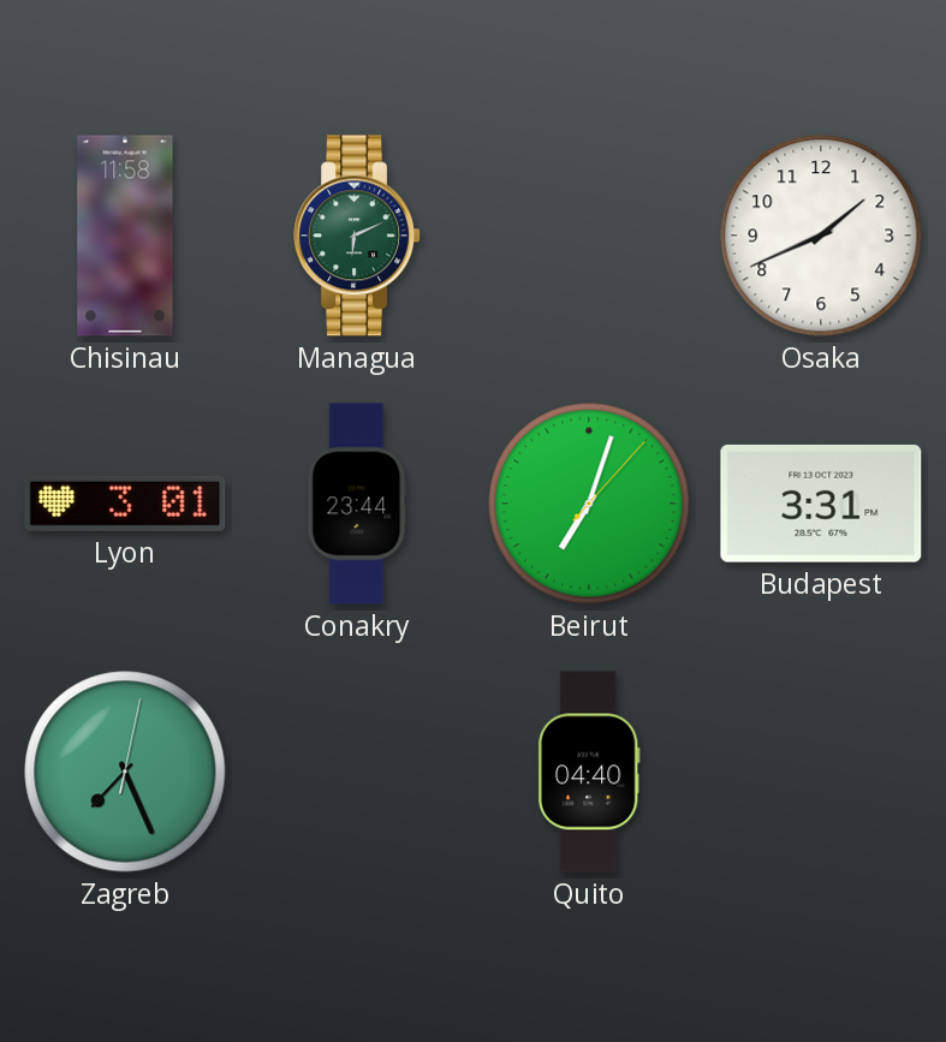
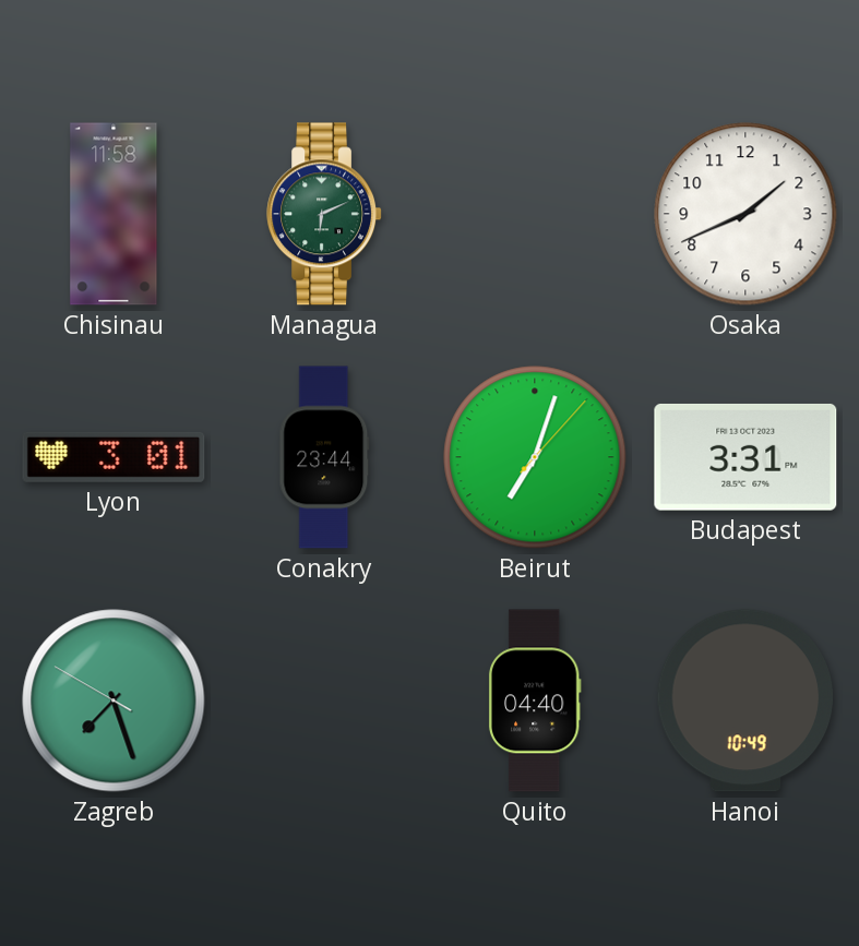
Zagreb: 7:26:02 -> 7:26:50 (114, 700)
Hanoi: none -> 10:49 (745, 700)
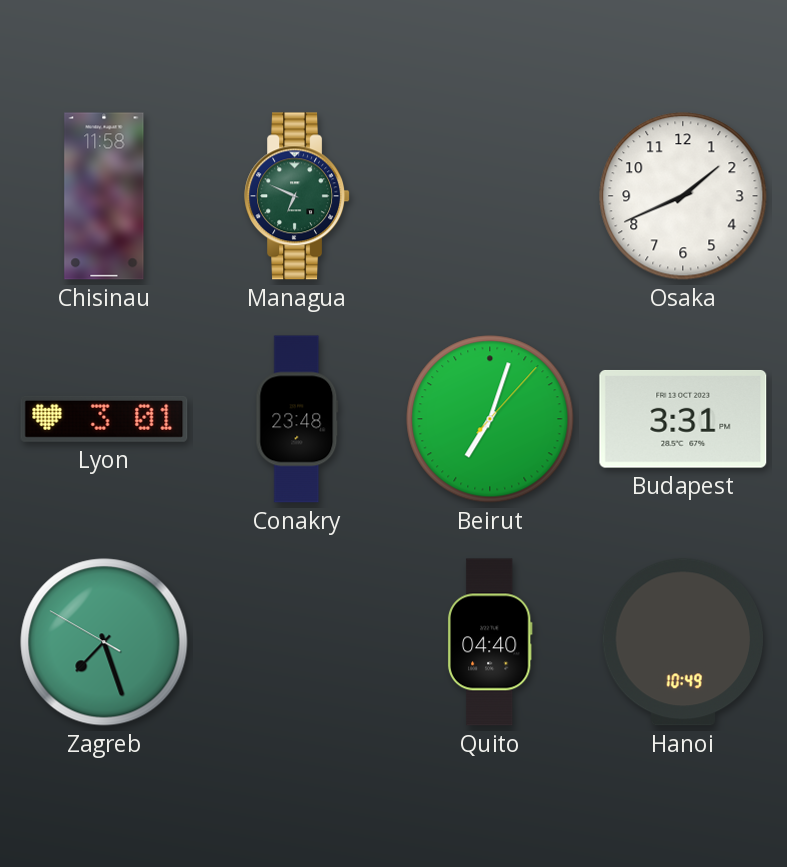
Managua: 6:11 -> 6:49 (297, 196)
Conakry: 23:44 -> 23:48 (297, 419)
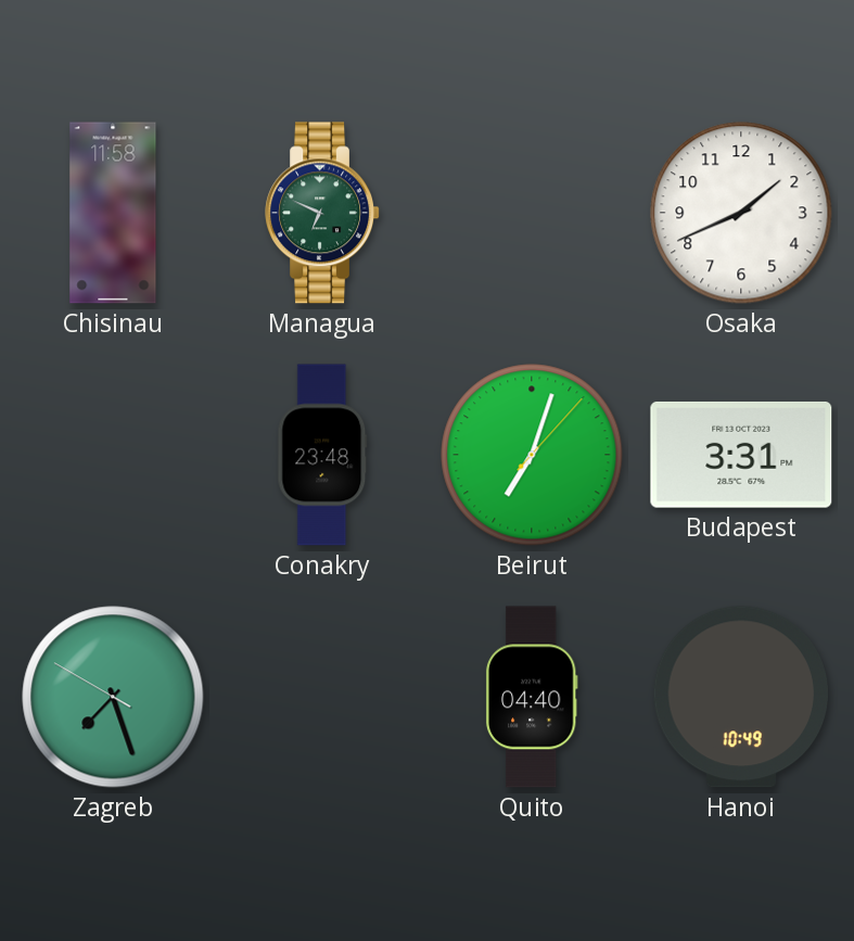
Lyon: 3:01 -> none (104, 419)
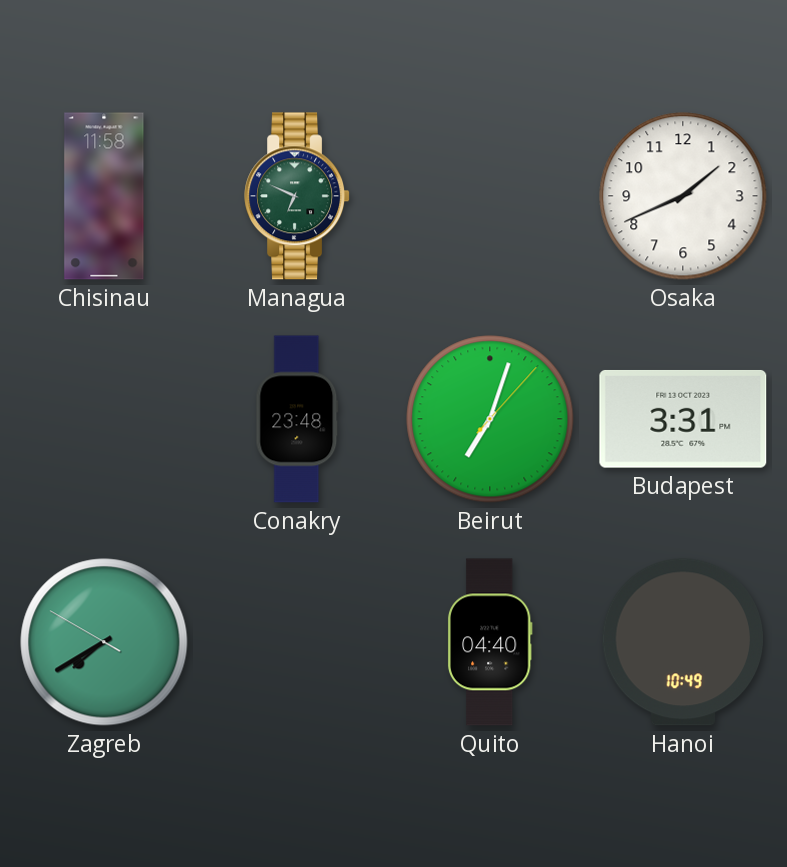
Zagreb: 7:26 -> 7:39 (104, 642)
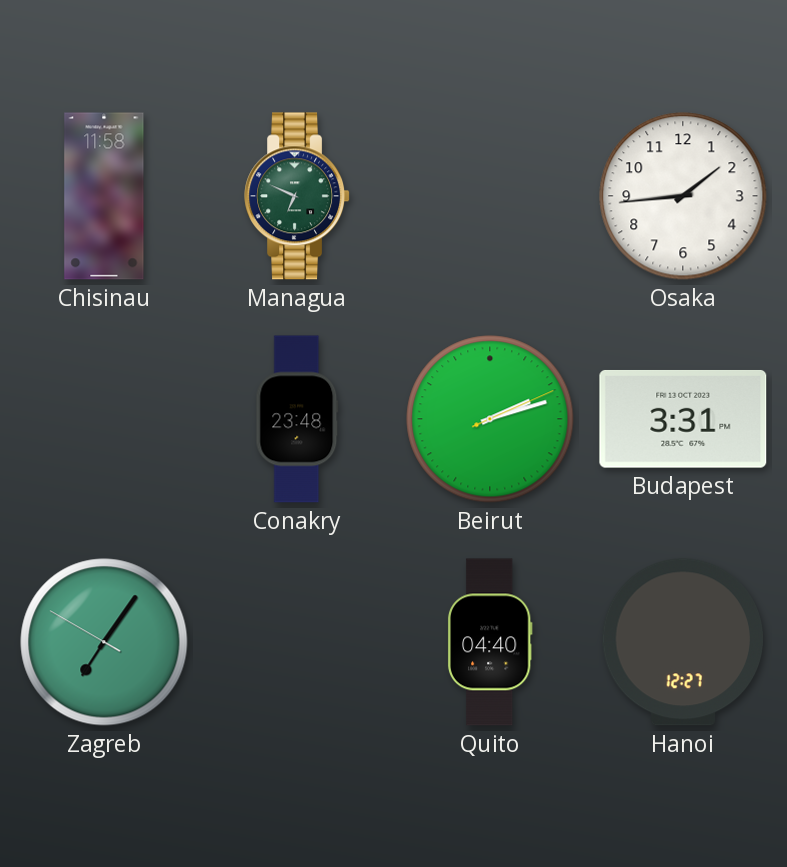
Osaka: 1:41 -> 1:44 (683, 196)
Beirut: 7:03 -> 2:12 (490, 419)
Zagreb: 7:39 -> 7:05 (104, 642)
Hanoi: 10:49 -> 12:27 (683, 642)
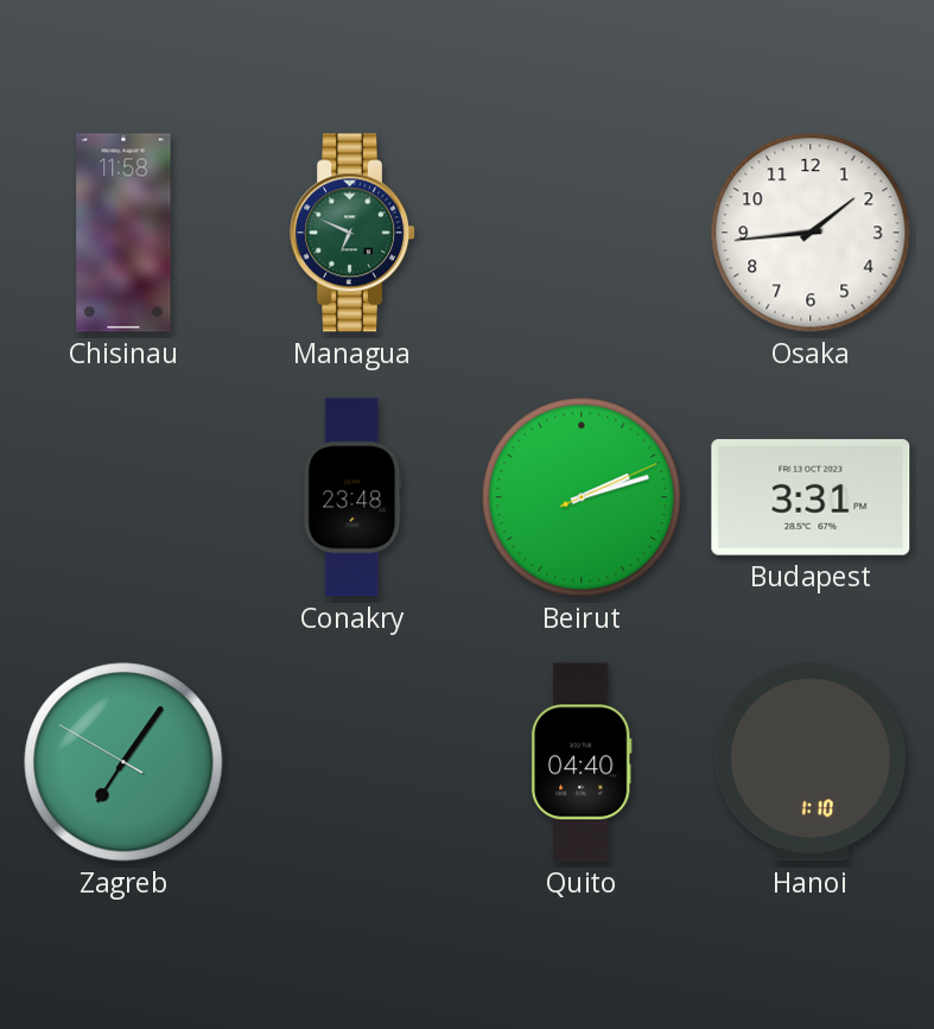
Hanoi: 12:27 -> 1:10 (811, 762)
